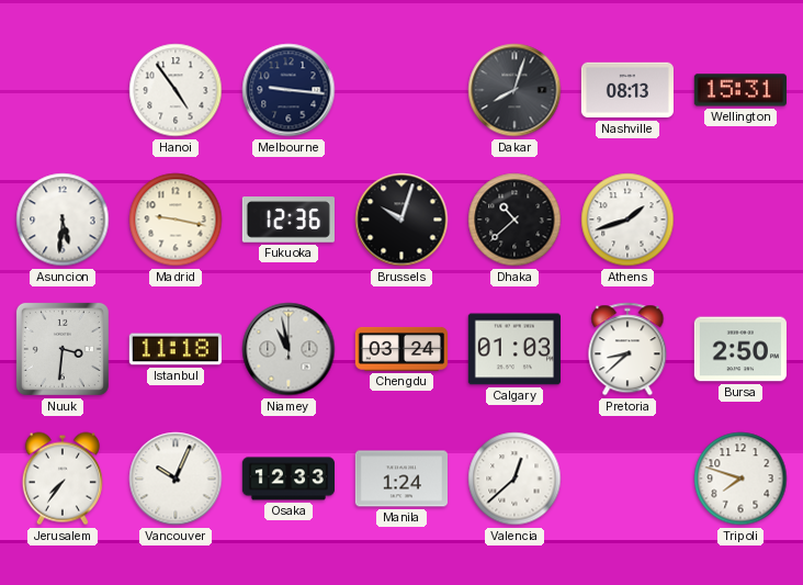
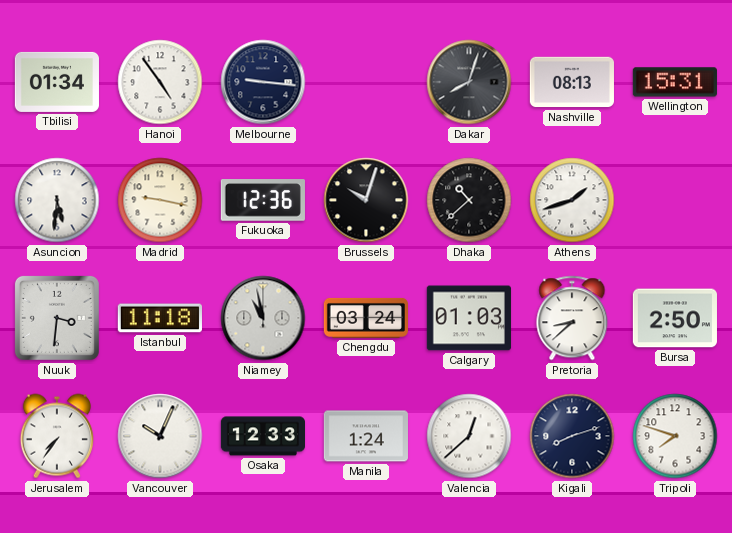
Tbilisi: none -> 01:34 (57, 82)
Kigali: none -> 8:12 (572, 436)
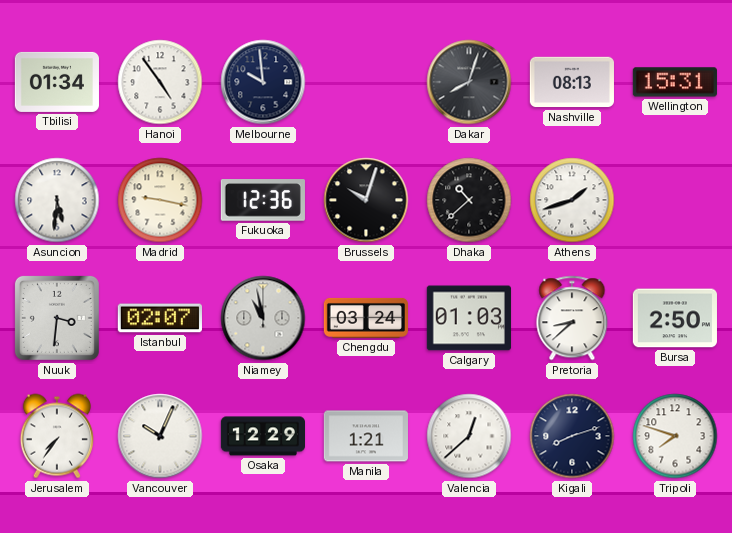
Melbourne: 9:16 -> 9:59 (263, 82)
Istanbul: 11:18 -> 02:07 (160, 318)
Osaka: 12:33 -> 12:29 (262, 436)
Manila: 1:24 -> 1:21 (366, 436)
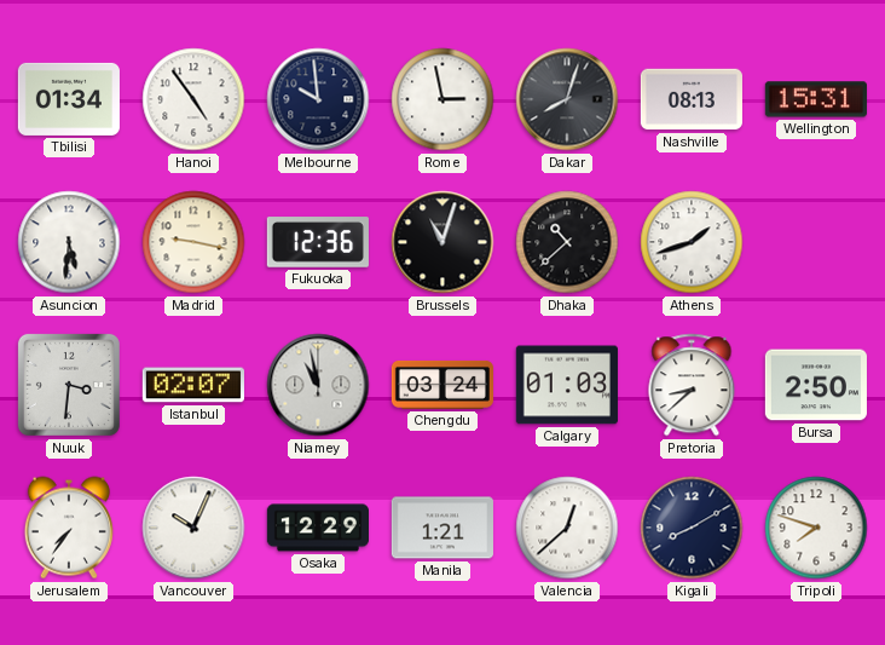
Rome: none -> 2:58 (442, 99)
Brussels: 10:03 -> 11:03 (442, 242)
Kigali: 8:12 -> 8:10 (692, 528)
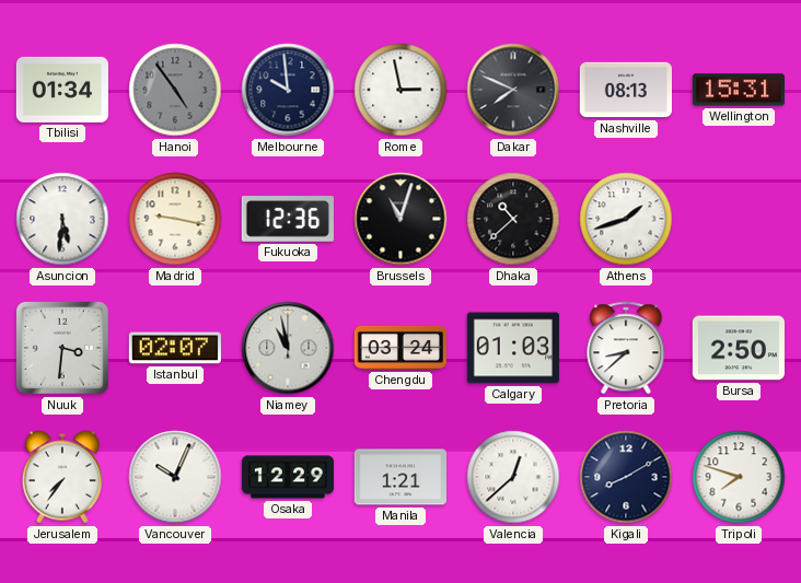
Hanoi dial: white -> grey (175, 90)
Dakar: 8:03 -> 7:49 (513, 90)
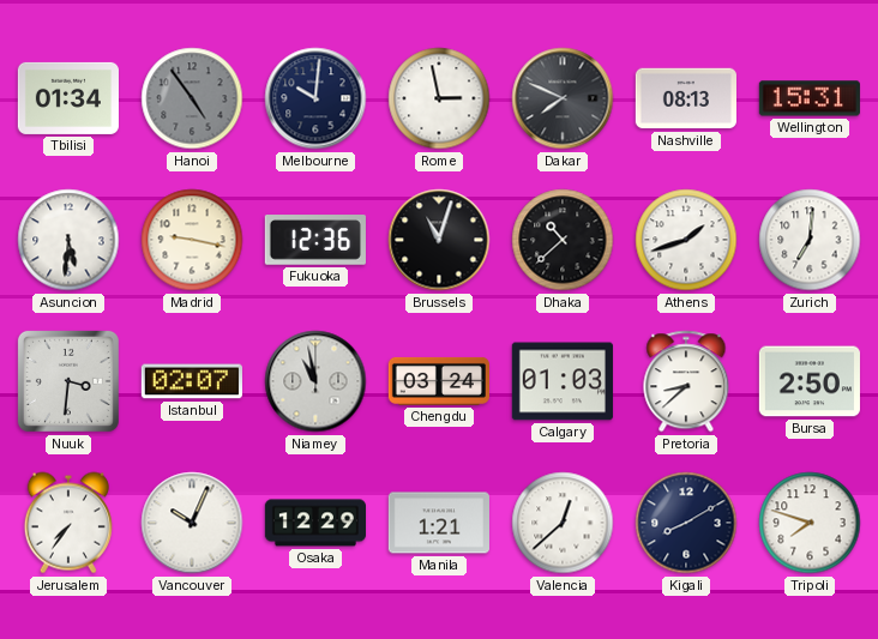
Melbourne: 9:59 -> 10:01 (315, 98)
Zurich: none -> 7:01 (810, 240)
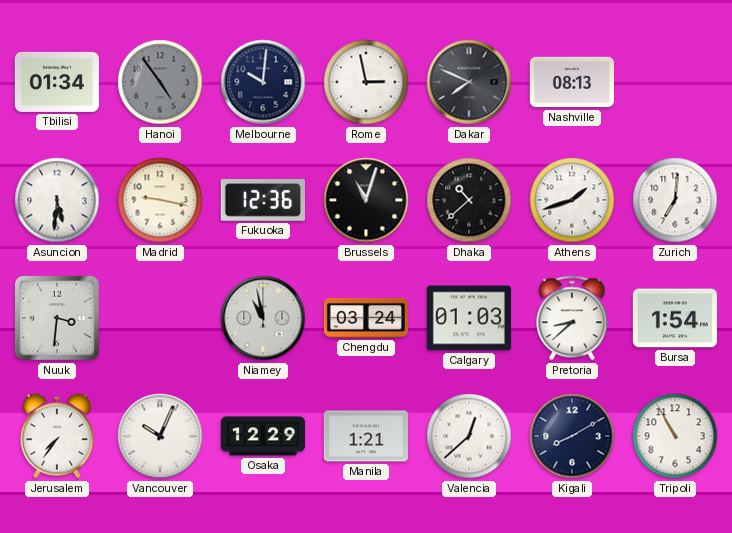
Wellington: 15:31 -> none (810, 98)
Istanbul: 02:07 -> none (192, 381)
Bursa: 2:50 -> 1:54 (675, 318)
Tripoli: 7:48 -> 10:55 (675, 436)
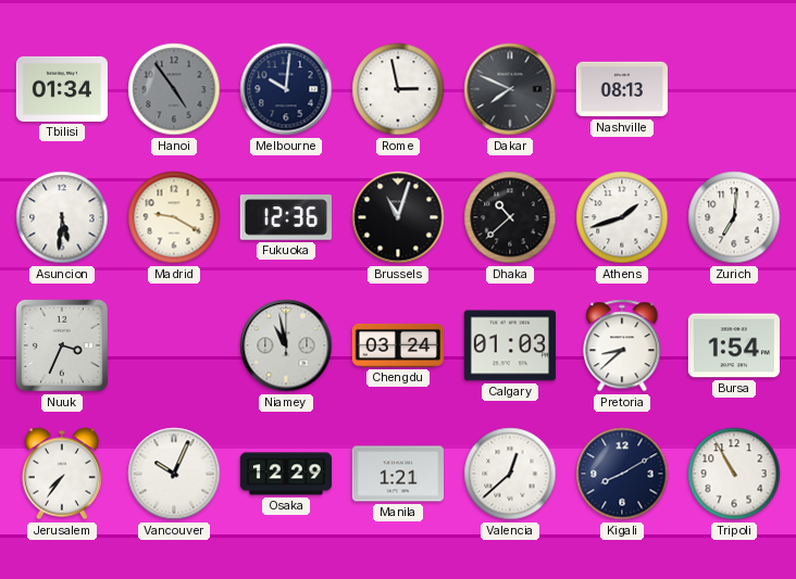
Madrid: 9:17 -> 9:20 (174, 217)
Nuuk: 3:31 -> 3:34 (62, 345)
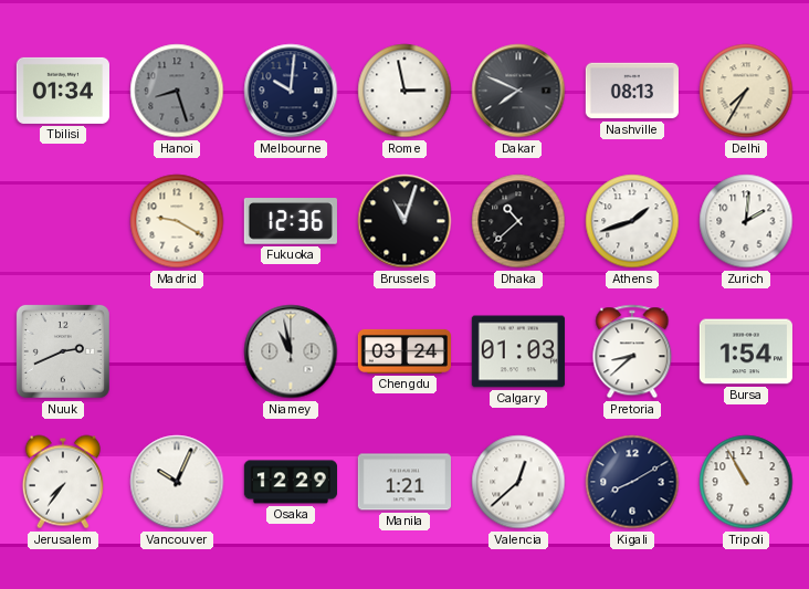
Hanoi: 4:54 -> 8:27 (177, 91)
Delhi: none -> 7:35 (746, 91)
Asuncion: 5:31 -> none (62, 217)
Zurich: 7:01 -> 2:01 (746, 221)
Nuuk: 3:34 -> 2:41 (63, 351)
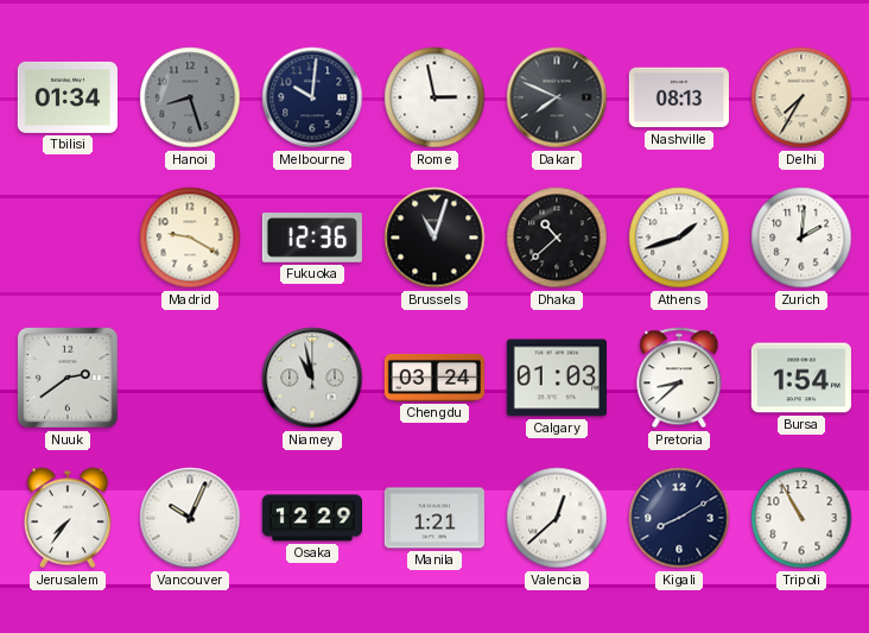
Nuuk: 2:41 -> 2:39 (68, 378)
